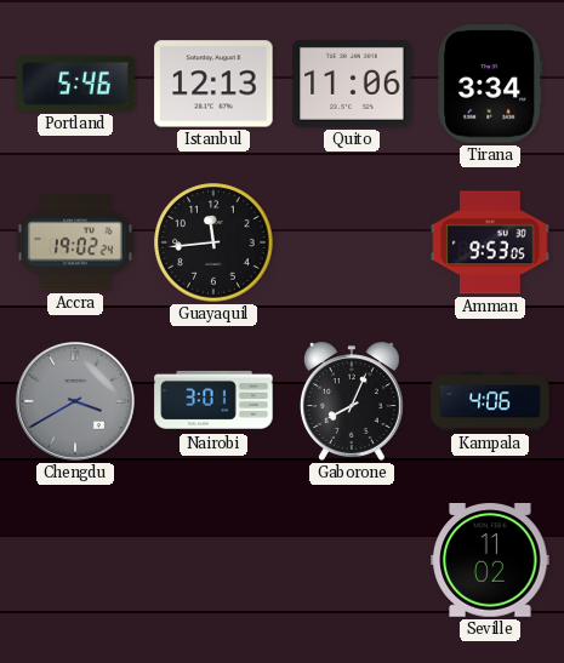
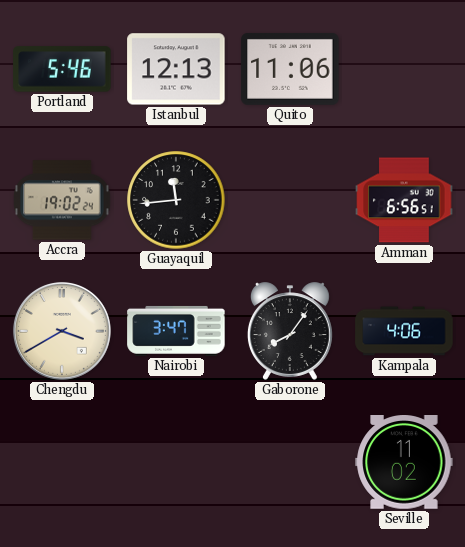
Tirana: 3:34 -> none (490, 84)
Amman: 9:53 -> 6:56 (404, 200)
Chengdu dial: grey -> cream (62, 331)
Nairobi: 3:01 -> 3:47 (176, 331)
Gaborone: 8:04 -> 8:06 (290, 331)
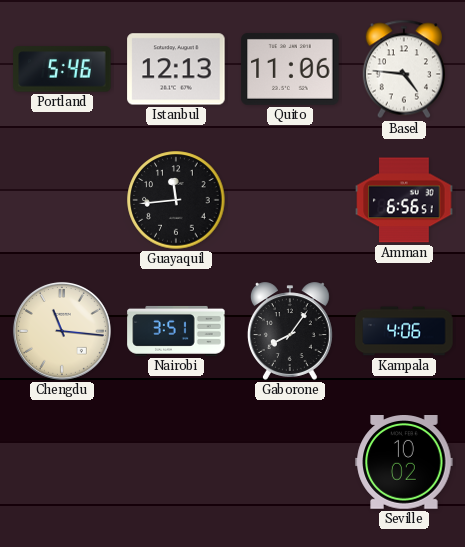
Basel: none -> 4:46 (404, 69)
Accra: 19:02 -> none (62, 200)
Chengdu: 3:40 -> 11:16 (62, 331)
Nairobi: 3:47 -> 3:51 (176, 331)
Seville: 11:02 -> 10:02 (404, 463)
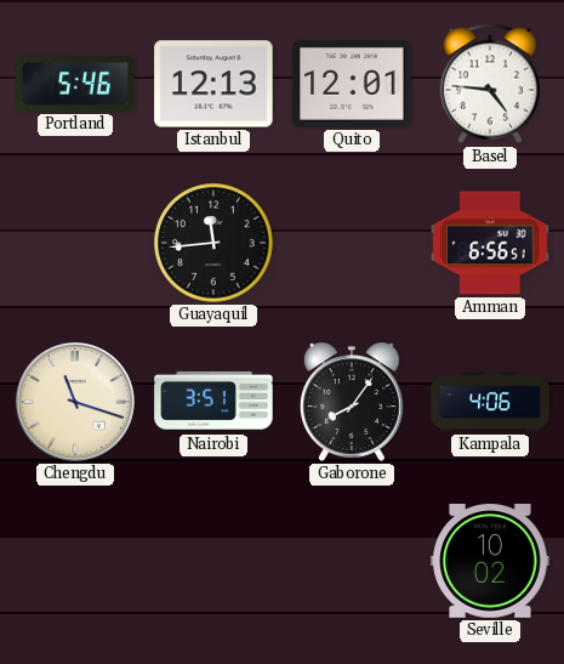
Quito: 11:06 -> 12:01 (352, 84)
Chengdu: 11:16 -> 11:18 (75, 402)
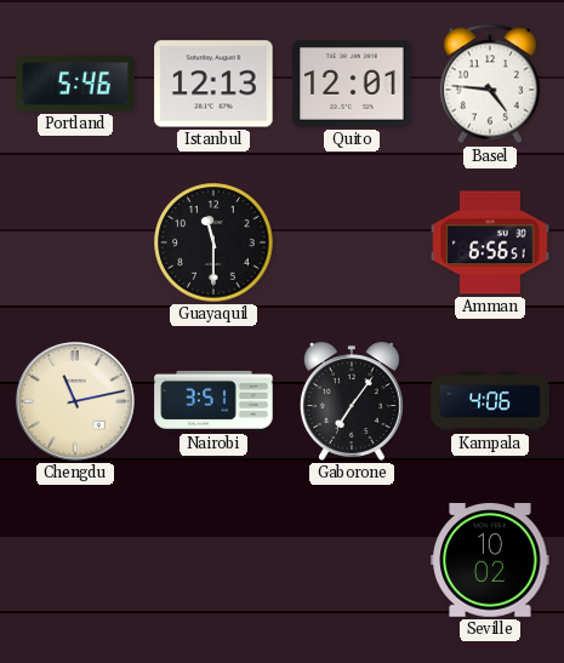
Guayaquil: 11:44 -> 11:30 (213, 242)
Chengdu: 11:18 -> 11:13 (75, 401)
Gaborone: 8:06 -> 7:06 (352, 401)
